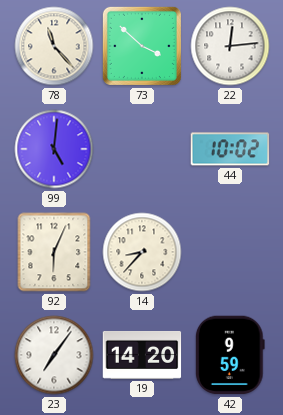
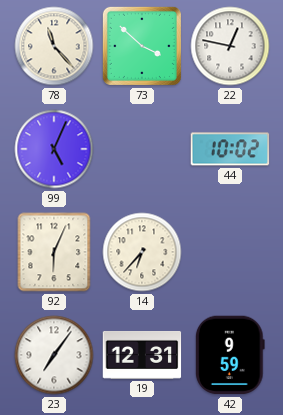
22: 12:14 -> 12:47 (230, 46)
99: 5:01 -> 5:04 (54, 149)
14: 8:37 -> 6:37 (142, 252)
19: 14:20 -> 12:31 (142, 355)
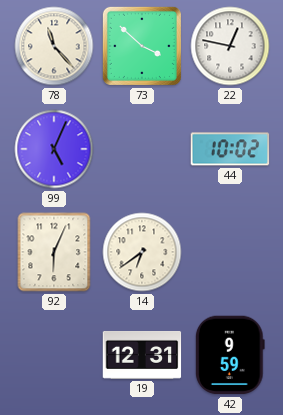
14: 6:37 -> 6:39 (142, 252)
23: 7:06 -> none (54, 355)
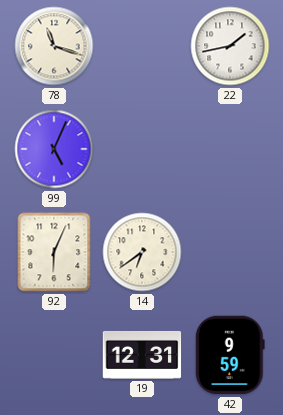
78: 11:23 -> 11:18 (54, 46)
73: 3:52 -> none (142, 46)
22: 12:47 -> 1:43 (230, 46)
44: 10:02 -> none (230, 149)
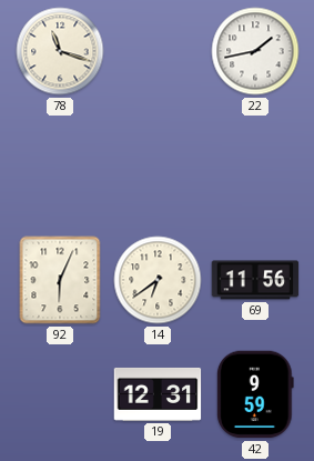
99: 5:04 -> none (54, 149)
69: none -> 11:56 (255, 280)
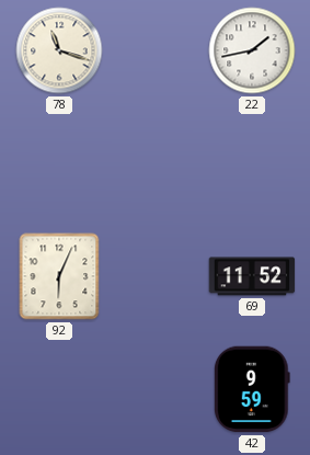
14: 6:39 -> none (158, 280)
69: 11:56 -> 11:52 (252, 276)
19: 12:31 -> none (158, 394)
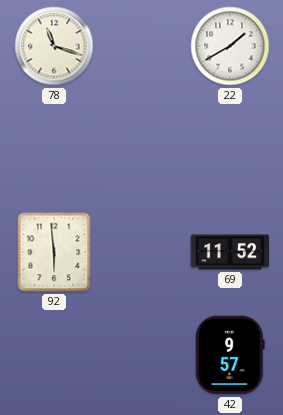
22: 1:43 -> 1:40 (230, 46)
92: 6:04 -> 5:59 (54, 252)
42: 9:59 -> 9:57 (230, 355)
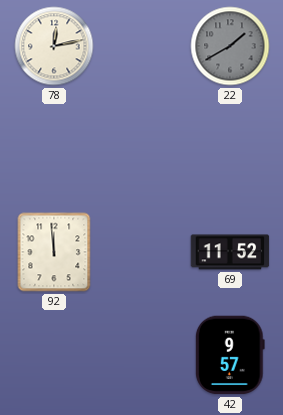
78: 11:18 -> 12:13 (54, 46)
22 dial: white -> grey (230, 46)
92: 5:59 -> 11:59 (54, 252)
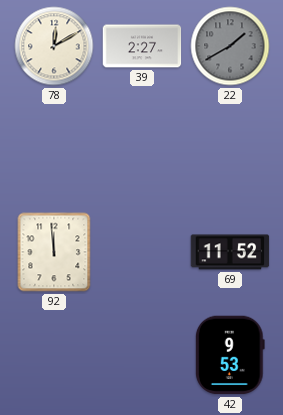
78: 12:13 -> 12:10 (54, 46)
39: none -> 2:27 (142, 46)
42: 9:57 -> 9:53 (230, 355)
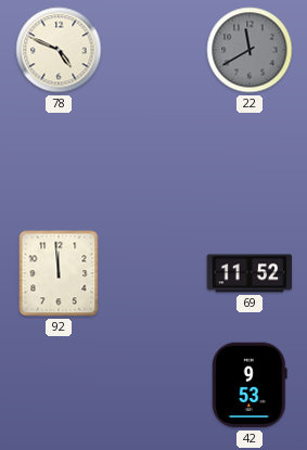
78: 12:10 -> 4:49 (59, 50)
39: 2:27 -> none (142, 46)
22: 1:40 -> 11:40 (250, 50)
